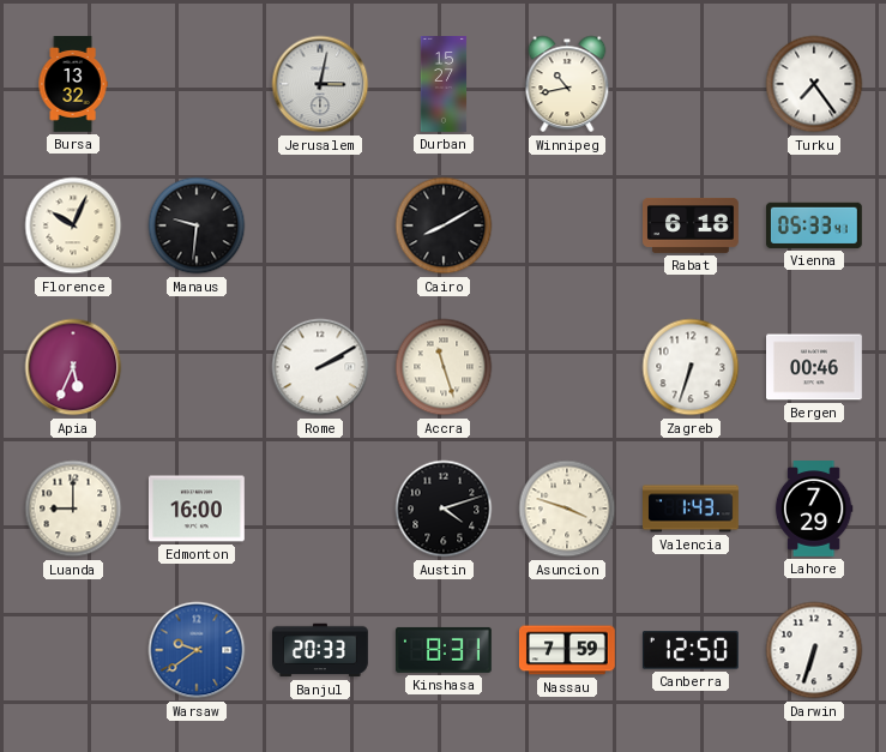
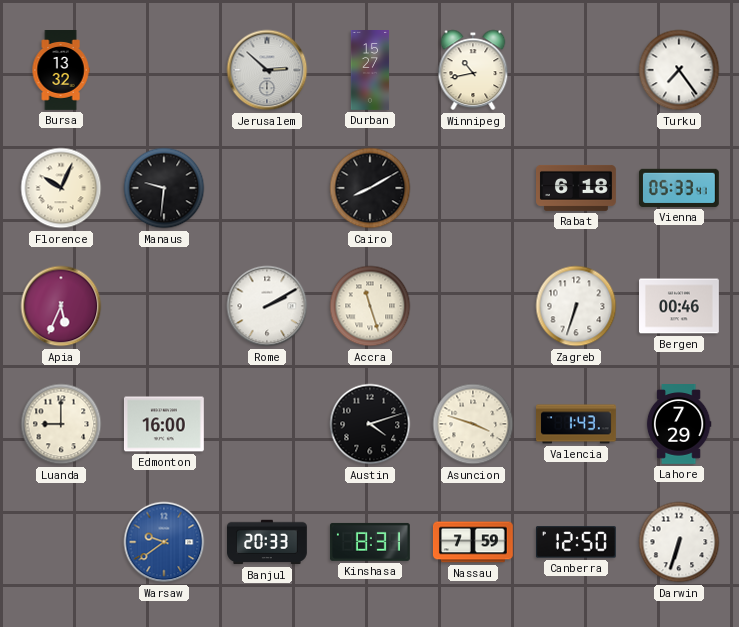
Jerusalem: 3:02 -> 2:52 (267, 70)
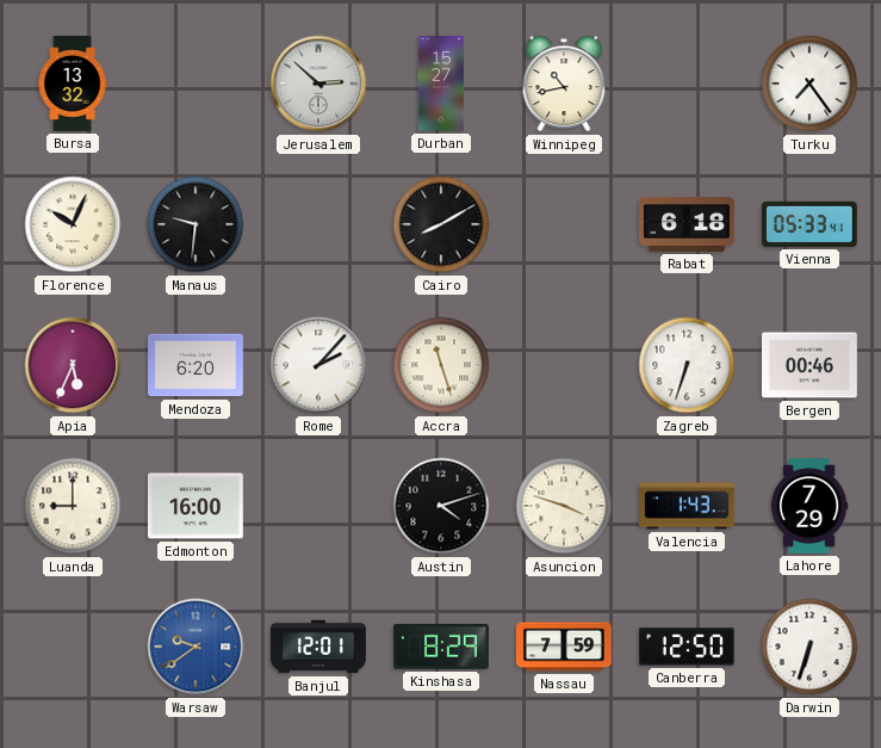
Mendoza: none -> 6:20 (197, 365)
Rome: 2:10 -> 2:07 (318, 365)
Banjul: 20:33 -> 12:01 (319, 647)
Kinshasa: 8:31 -> 8:29 (441, 647)
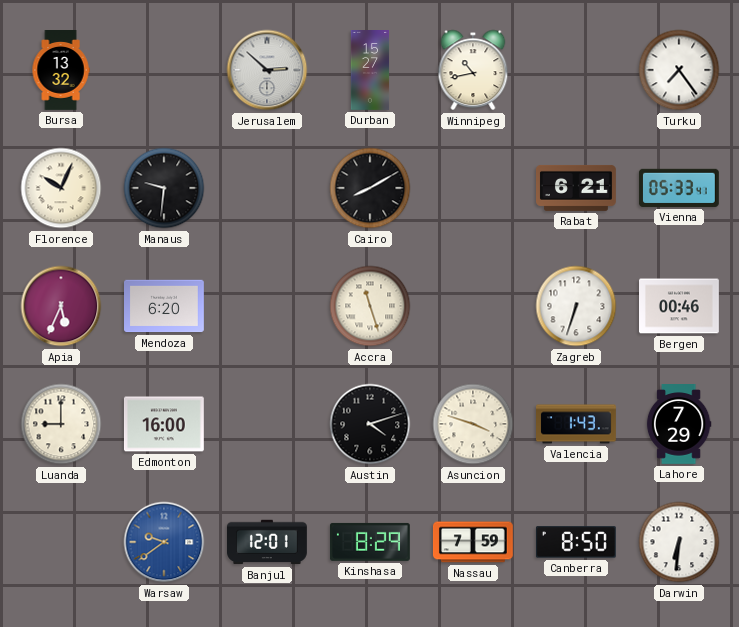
Rabat: 6:18 -> 6:21 (577, 188)
Rome: 2:07 -> none (318, 365)
Canberra: 12:50 -> 8:50 (576, 542)
Darwin: 6:33 -> 6:31 (679, 542)
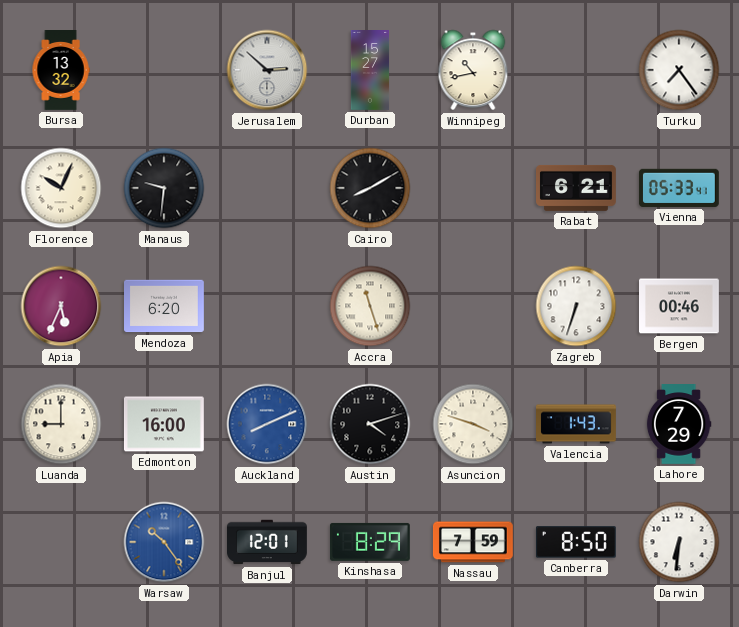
Auckland: none -> 8:11 (267, 424)
Warsaw: 9:39 -> 10:24 (164, 542)
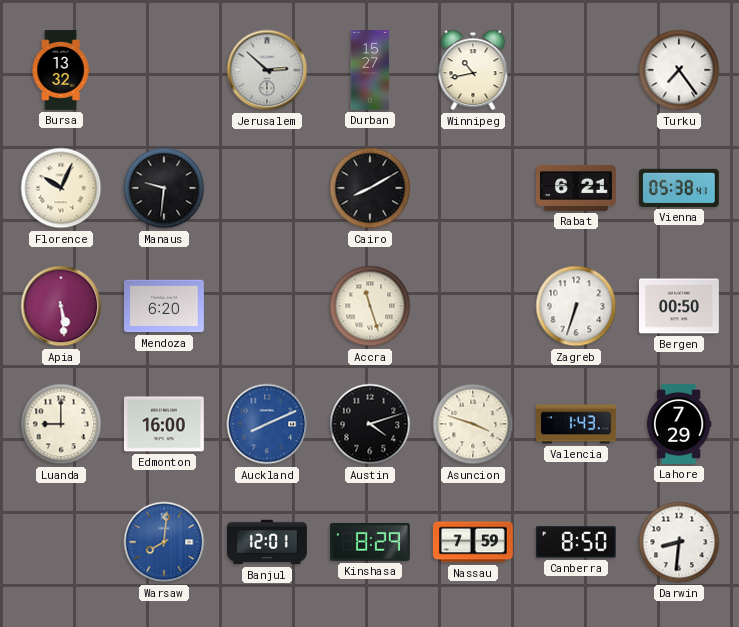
Vienna: 05:33 -> 05:38 (679, 188)
Apia: 5:34 -> 5:29 (61, 306)
Bergen: 00:46 -> 00:50 (680, 306)
Warsaw: 10:24 -> 8:01 (164, 542)
Darwin: 6:31 -> 8:31 (679, 542)
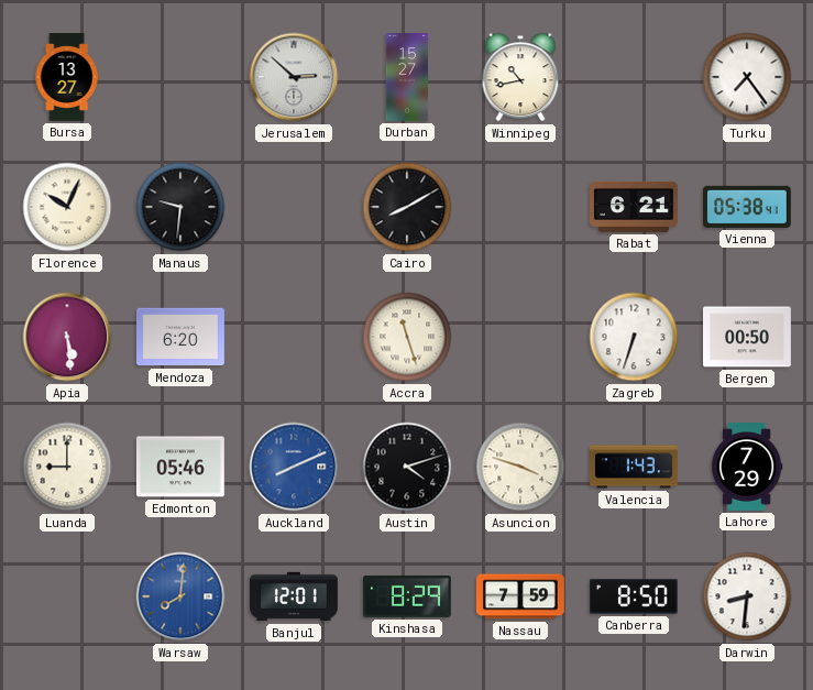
Bursa: 13:32 -> 13:27 (67, 78)
Edmonton: 16:00 -> 05:46 (180, 467)
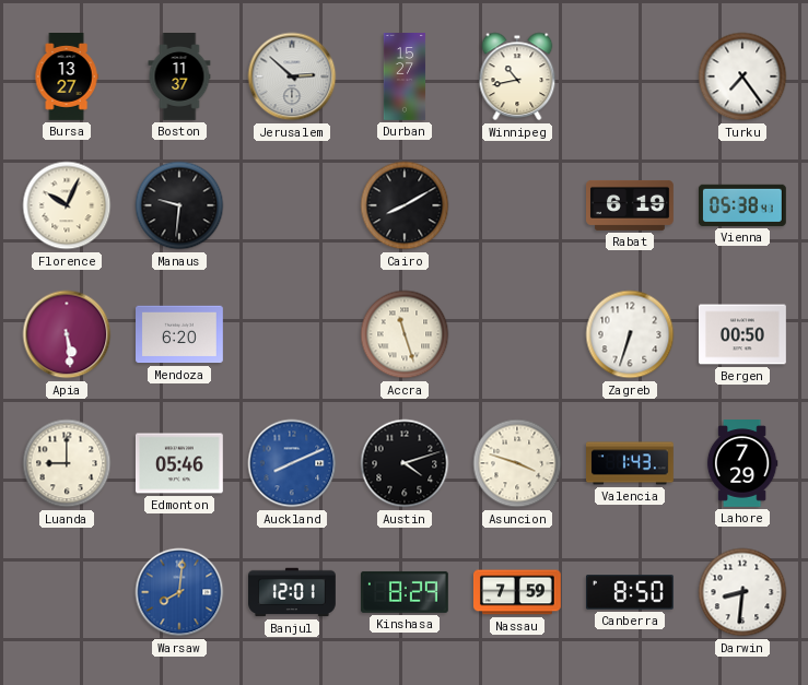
Boston: none -> 11:37 (179, 78)
Rabat: 6:21 -> 6:19 (631, 205)
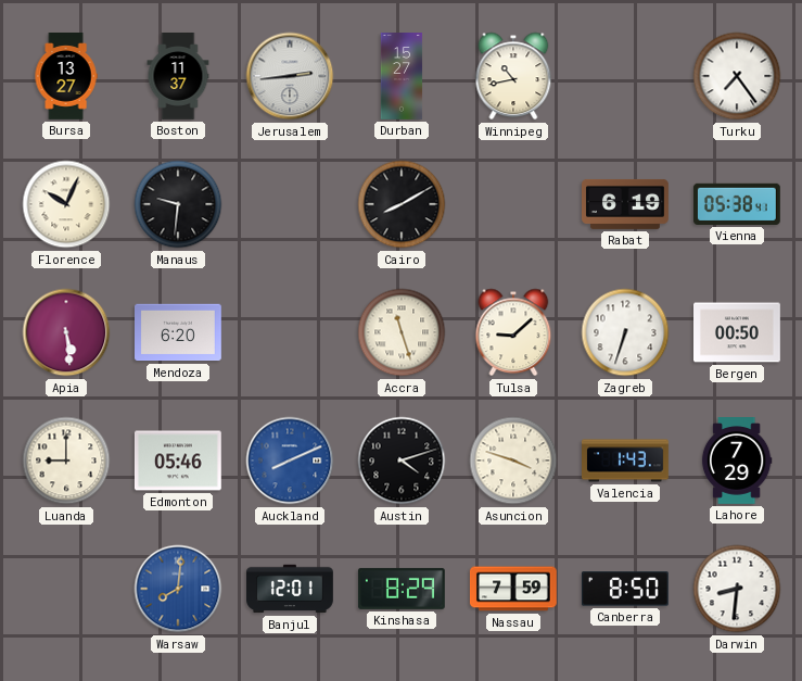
Jerusalem: 2:52 -> 2:44 (290, 76)
Tulsa: none -> 9:08 (513, 332)
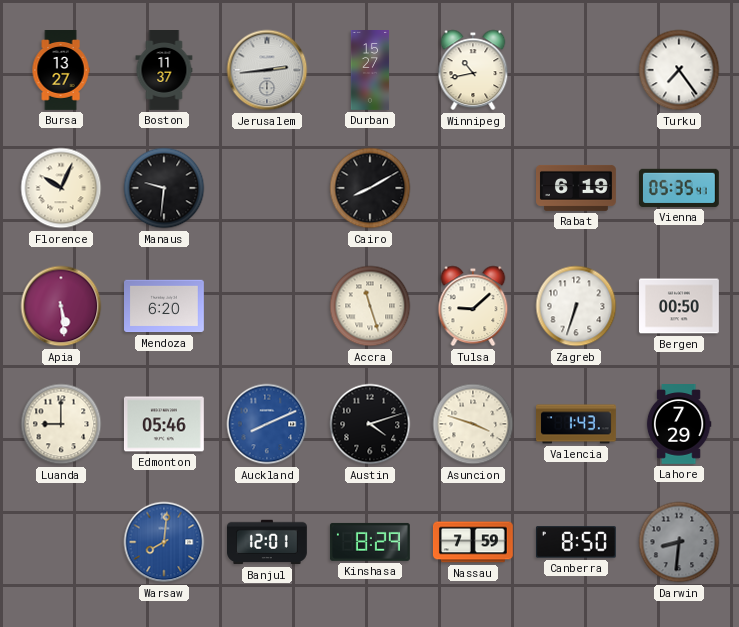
Vienna: 05:38 -> 05:35 (679, 188)
Darwin dial: white -> grey (679, 542)
